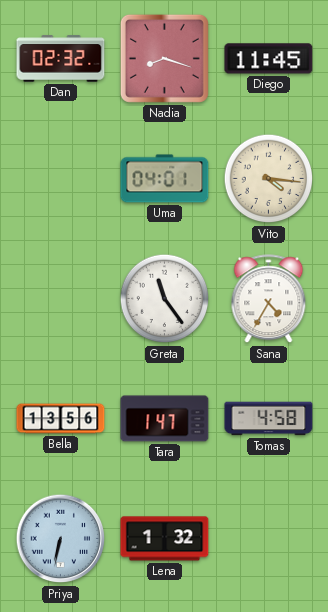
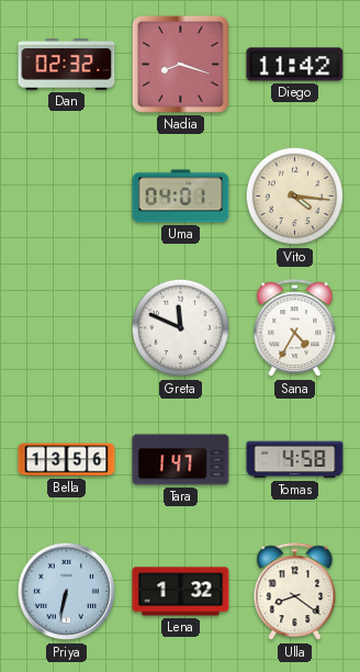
Diego: 11:45 -> 11:42 (295, 65)
Greta: 11:24 -> 11:49 (181, 328)
Ulla: none -> 8:21 (295, 592)
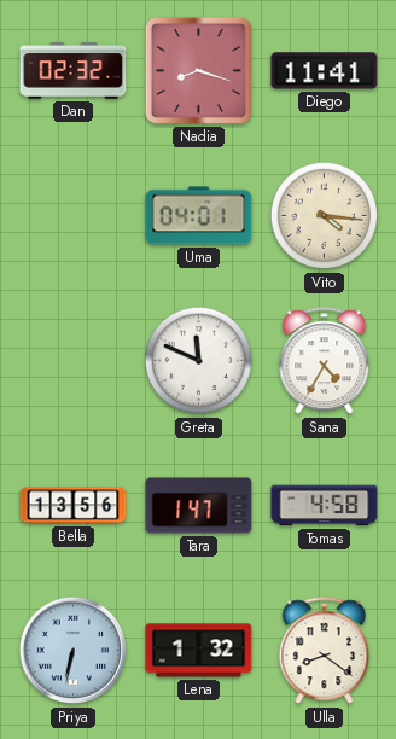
Diego: 11:42 -> 11:41 (325, 71)
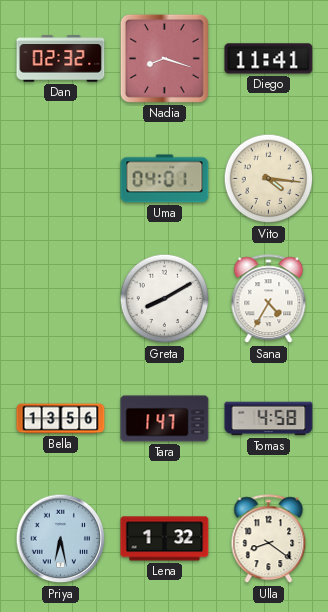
Greta: 11:49 -> 8:10 (165, 299)
Priya: 6:32 -> 6:28 (61, 539)
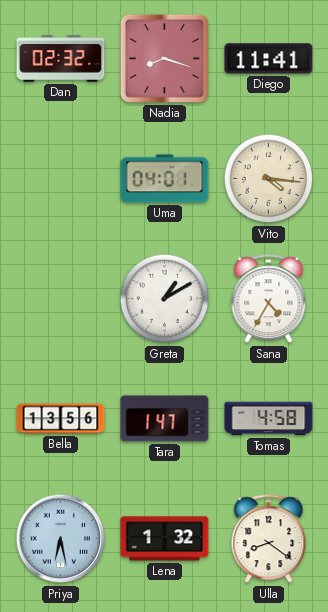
Greta: 8:10 -> 1:10 (165, 299)
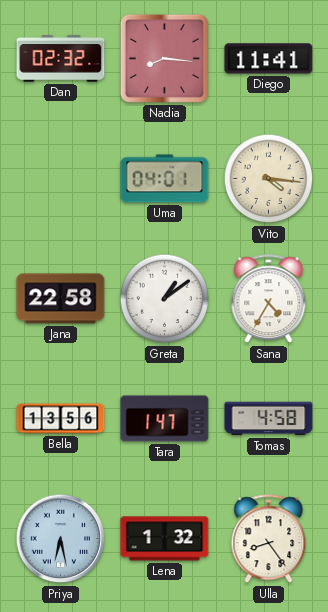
Nadia: 8:18 -> 8:16 (164, 58)
Jana: none -> 22:58 (61, 299)
Greta: 1:10 -> 1:09 (165, 299)
Ulla: 8:21 -> 8:24 (269, 539)
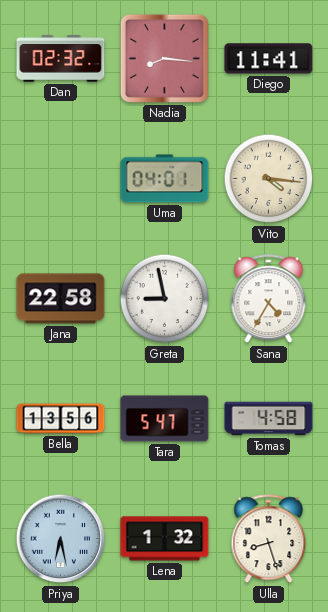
Greta: 1:09 -> 8:58 (165, 299)
Tara: 1:47 -> 5:47 (165, 419)
Ulla: 8:24 -> 8:27 (269, 539)
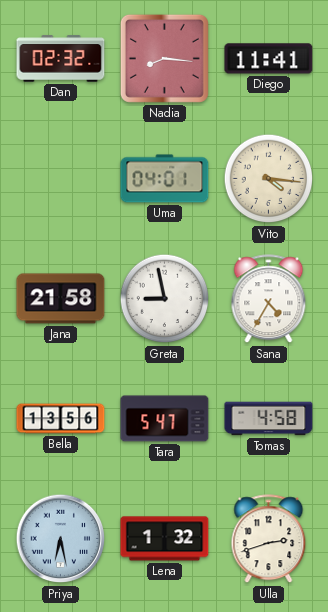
Jana: 22:58 -> 21:58 (61, 299)
Ulla: 8:27 -> 2:42 (269, 539)
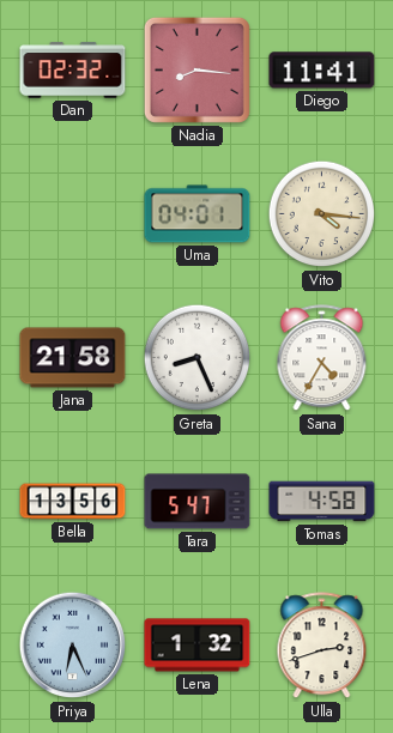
Greta: 8:58 -> 8:26 (198, 358)
Priya: 6:28 -> 6:26 (73, 646)
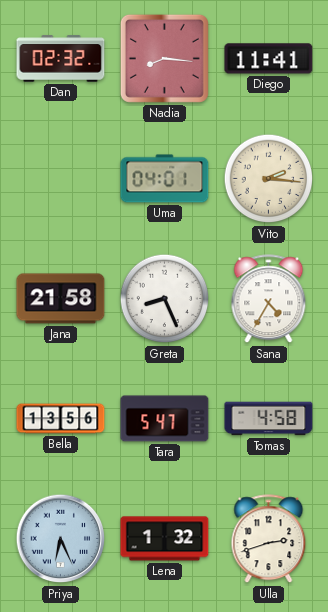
Vito: 4:16 -> 2:16 (269, 179)
